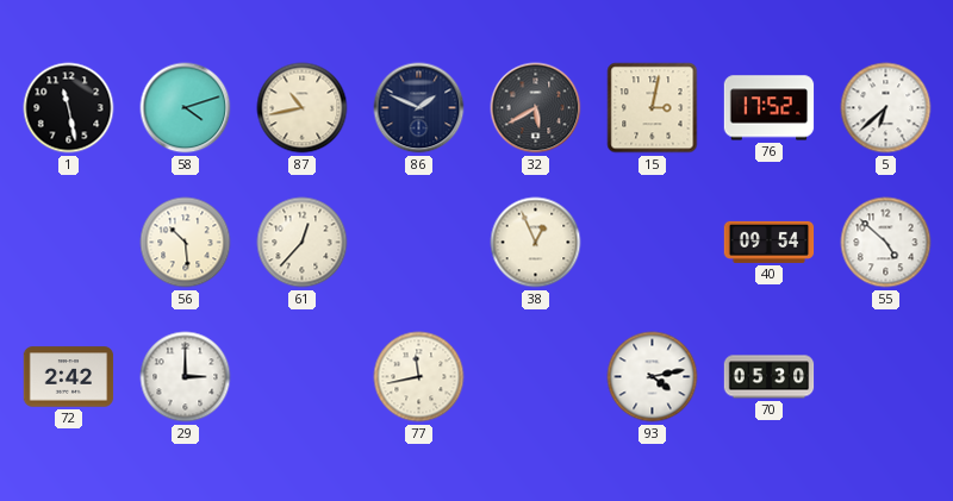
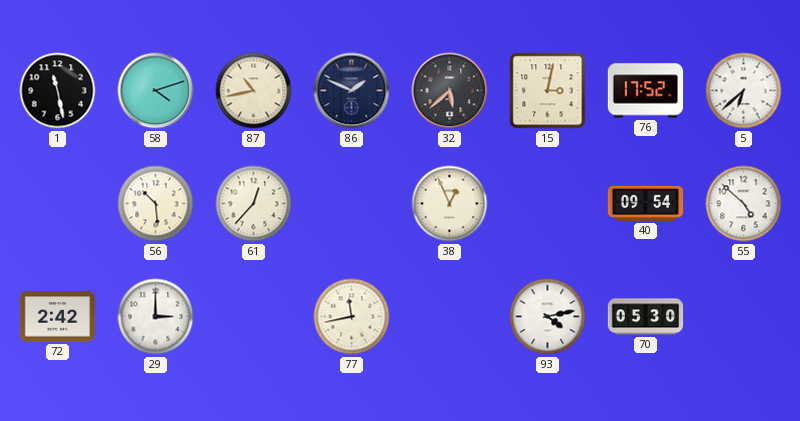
32: 5:40 -> 5:38 (450, 91)
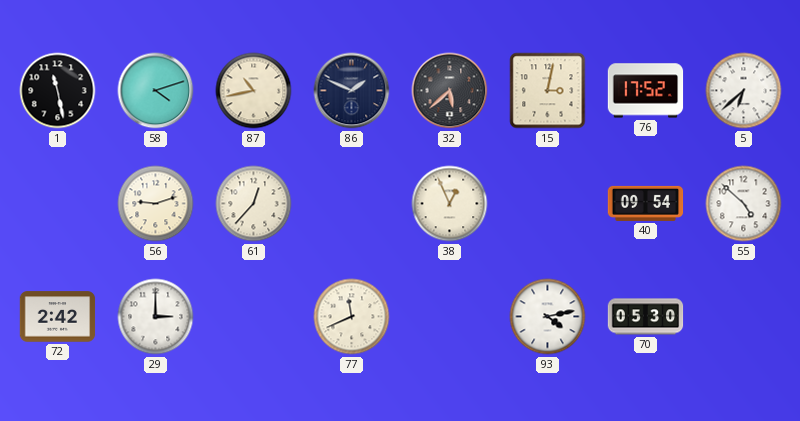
56: 10:29 -> 9:12 (156, 204)
77: 11:43 -> 11:41 (352, 317)
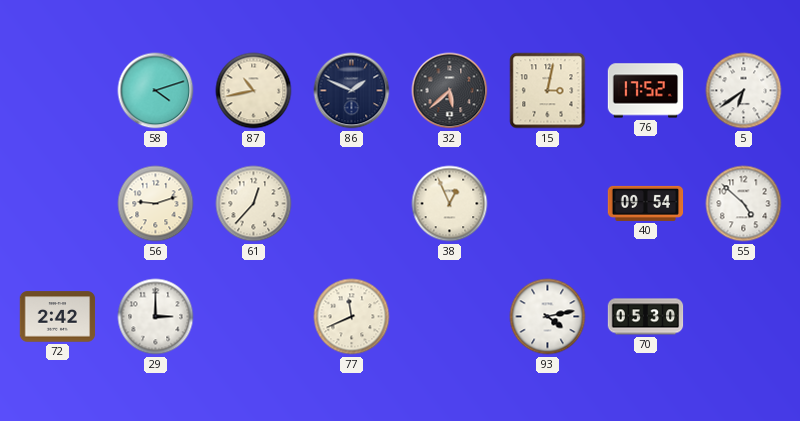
1: 11:28 -> none (58, 91)
5: 6:38 -> 6:39 (744, 91)
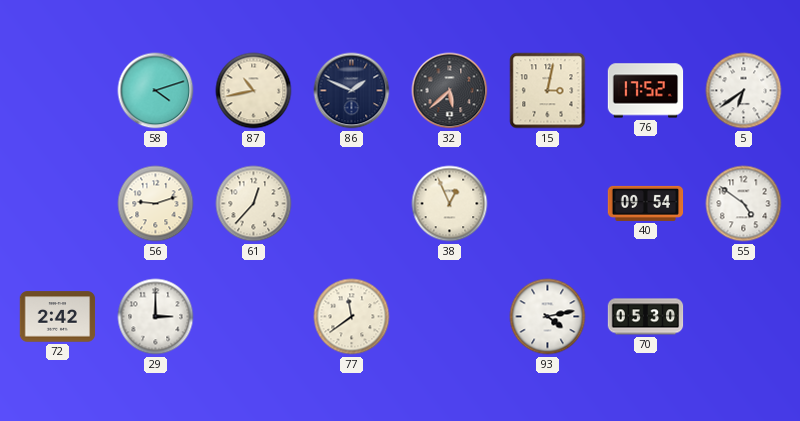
55: 4:52 -> 4:51 (744, 204)
77: 11:41 -> 11:39 (352, 317)
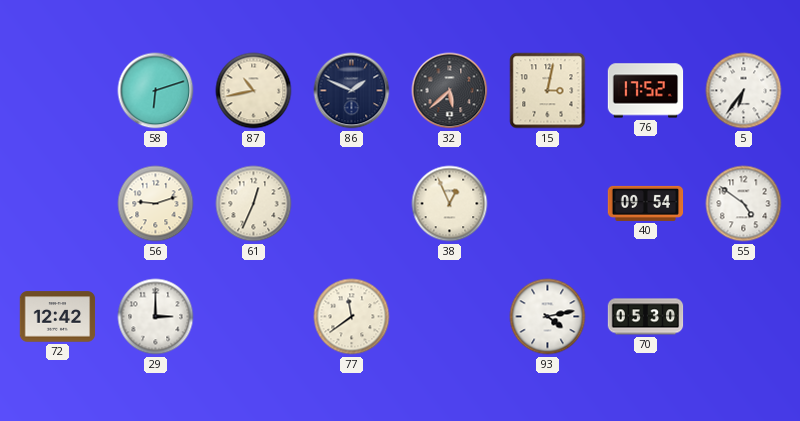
58: 4:12 -> 6:12 (156, 91)
5: 6:39 -> 6:36 (744, 91)
61: 12:37 -> 12:34 (254, 204)
72: 2:42 -> 12:42 (58, 317)
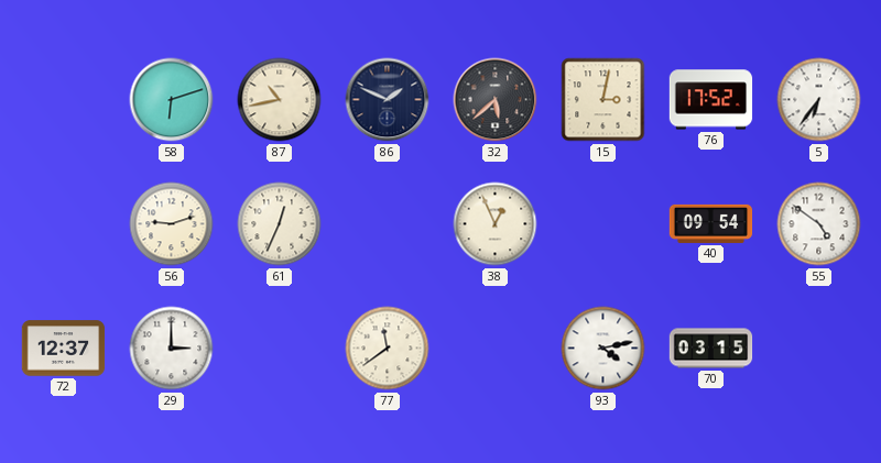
72: 12:42 -> 12:37 (64, 349)
70: 05:30 -> 03:15 (711, 349)
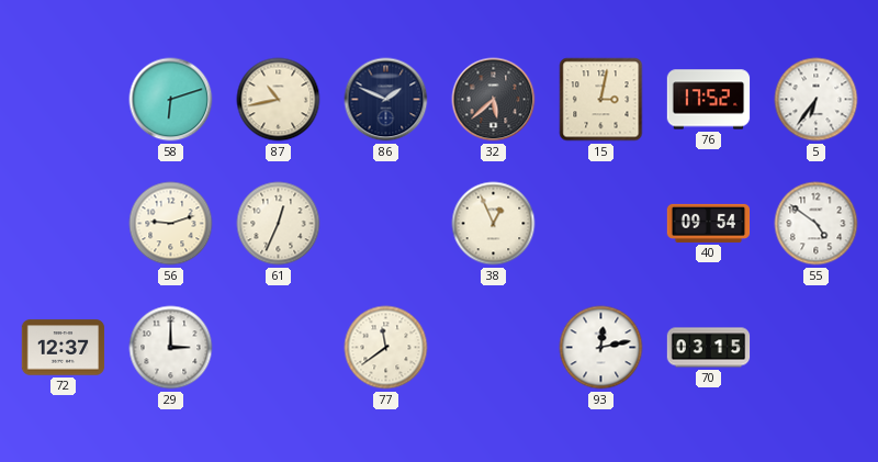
93: 4:13 -> 12:13 (601, 348)
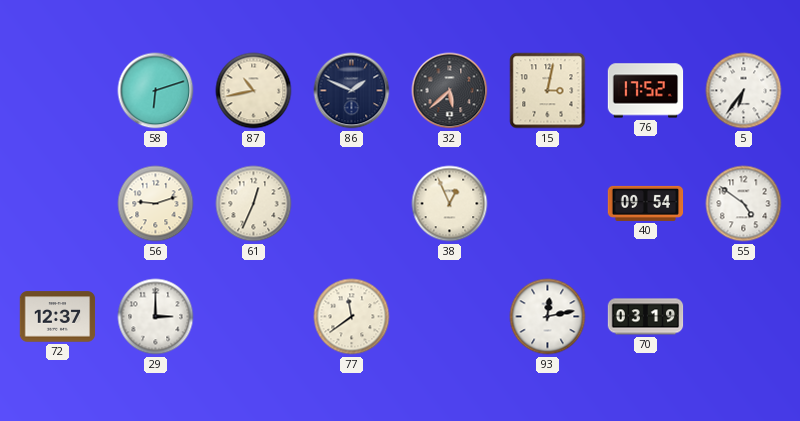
70: 03:15 -> 03:19 (646, 317)
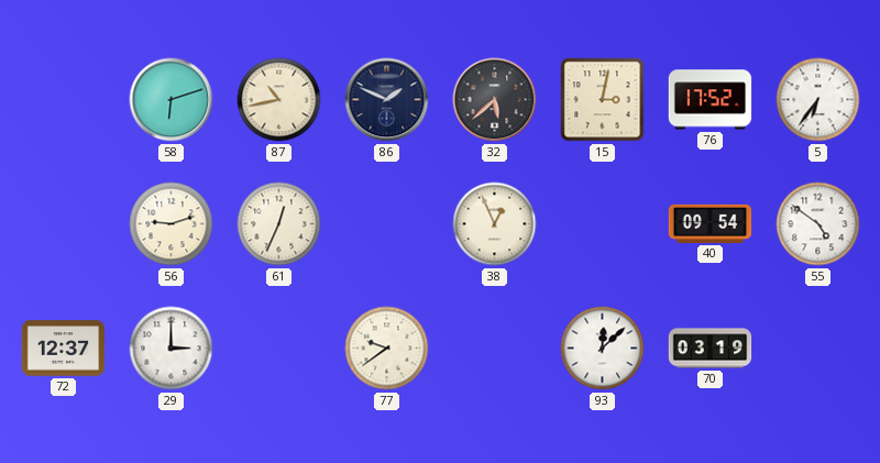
77: 11:39 -> 9:39 (387, 349)
93: 12:13 -> 12:08 (603, 349)
